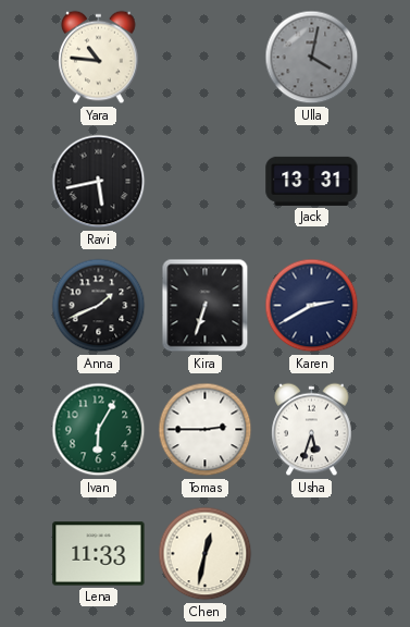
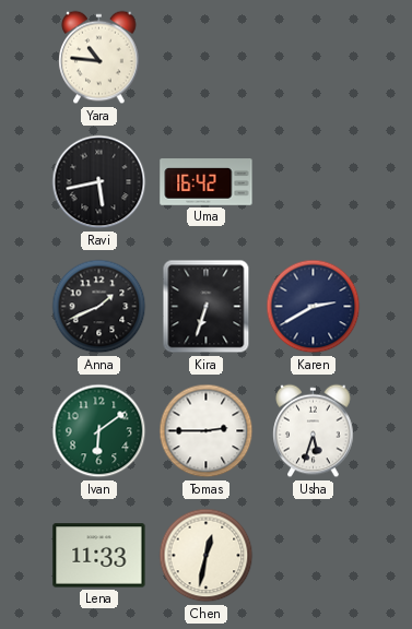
Ulla: 4:02 -> none (312, 58)
Uma: none -> 16:42 (207, 182)
Jack: 13:31 -> none (312, 181)
Ivan: 6:05 -> 6:09 (99, 431)
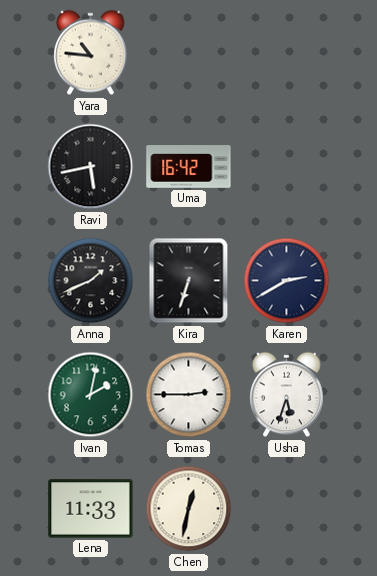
Ivan: 6:09 -> 2:02 (91, 395)
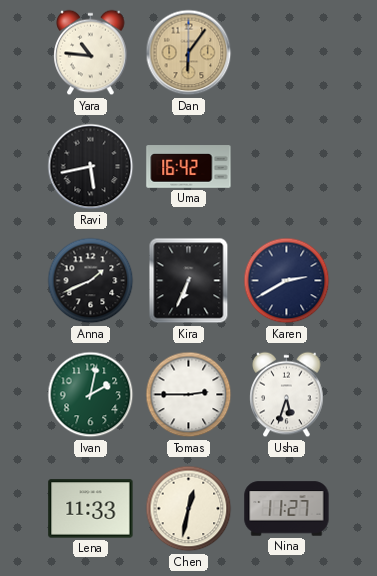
Dan: none -> 6:06 (189, 53)
Kira: 6:33 -> 6:34 (189, 281)
Nina: none -> 11:27 (287, 509)
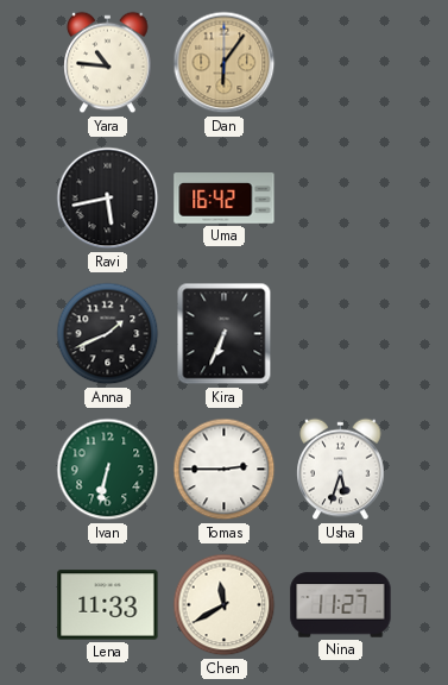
Karen: 2:40 -> none (287, 281)
Ivan: 2:02 -> 6:32 (108, 470)
Chen: 12:32 -> 11:40 (225, 605)
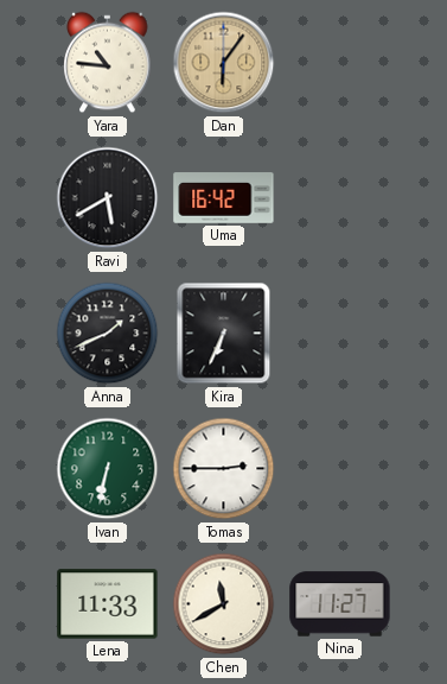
Ravi: 5:43 -> 5:40 (108, 198)
Usha: 5:33 -> none (341, 470)
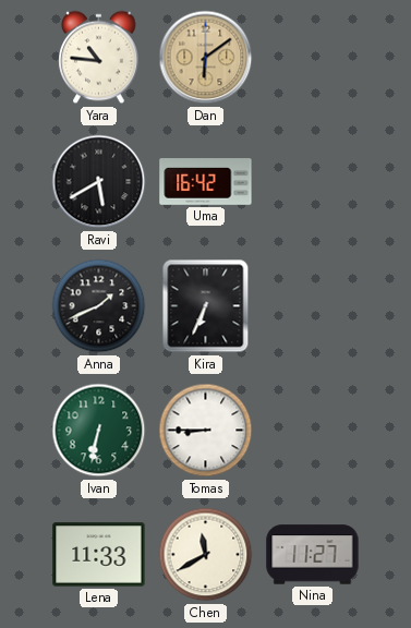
Dan: 6:06 -> 6:09 (206, 58)
Tomas: 2:45 -> 8:45 (206, 431)
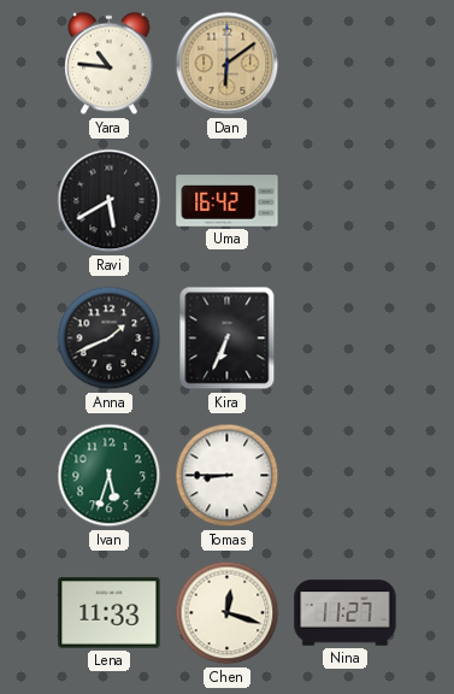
Ivan: 6:32 -> 5:33 (110, 476)
Chen: 11:40 -> 12:18 (228, 613)
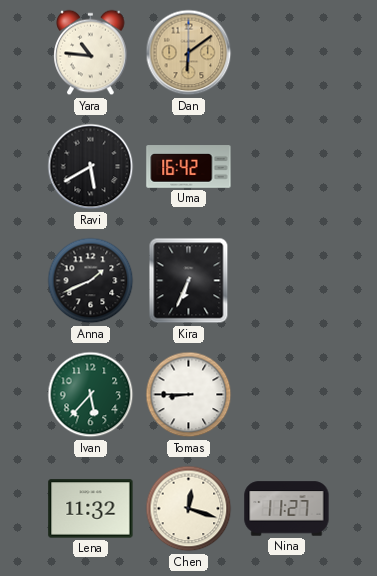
Ivan: 5:33 -> 5:37 (91, 395)
Lena: 11:33 -> 11:32 (91, 509)
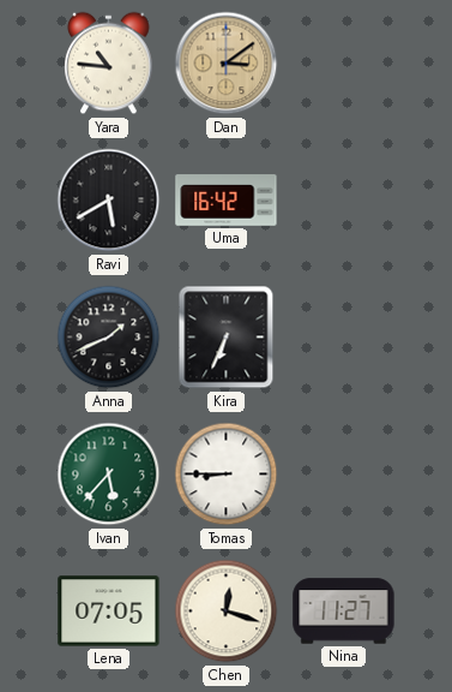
Dan: 6:09 -> 3:09 (227, 64)
Lena: 11:32 -> 07:05 (109, 612)
